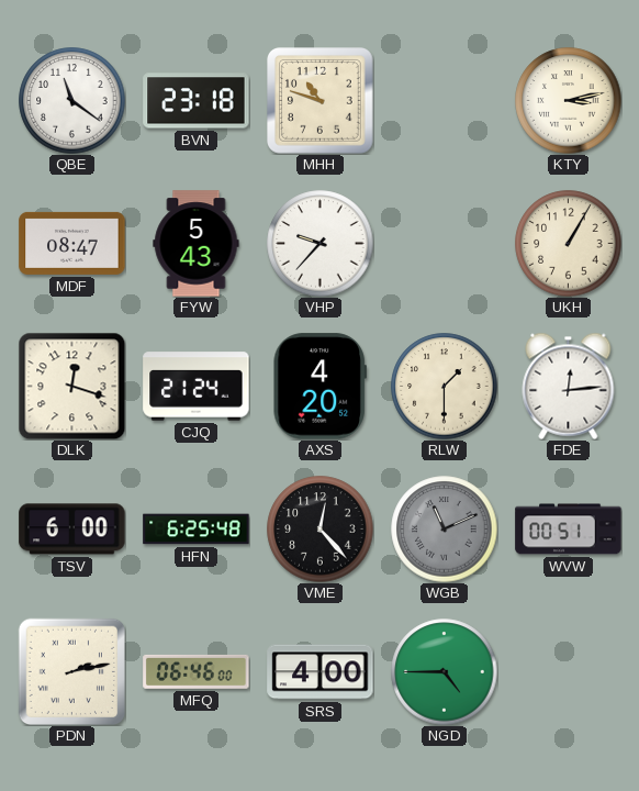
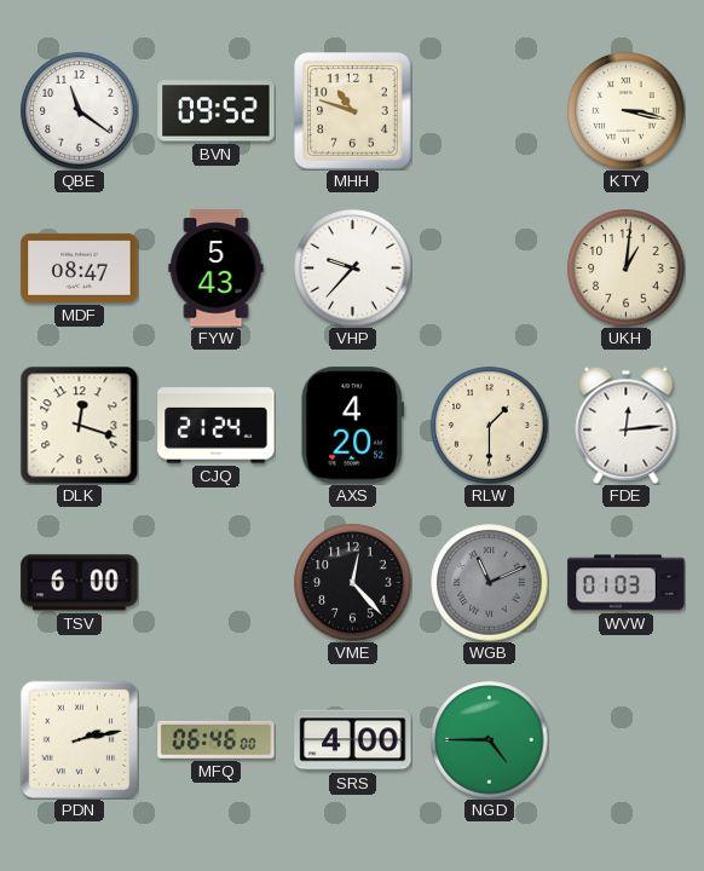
BVN: 23:18 -> 09:52 (217, 111)
KTY: 3:13 -> 3:17 (627, 111)
UKH: 1:05 -> 1:01 (627, 269)
HFN: 6:25 -> none (197, 530)
WVW: 00:51 -> 01:03 (627, 583)
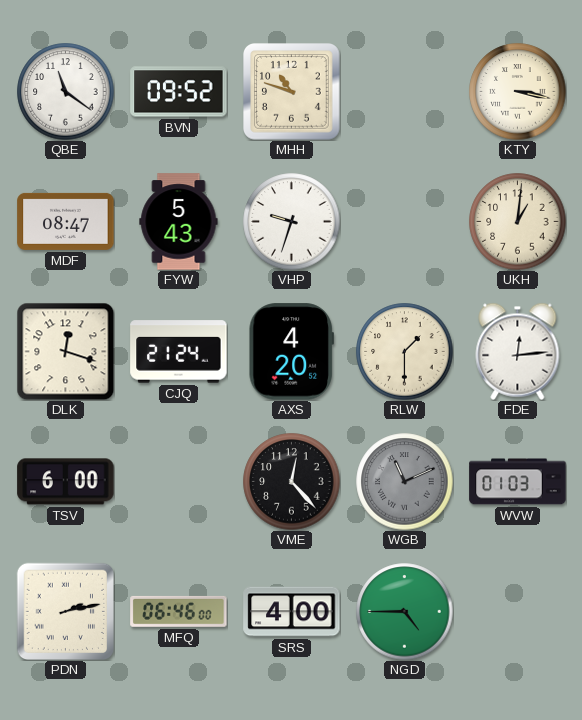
VHP: 9:37 -> 9:33 (292, 222)
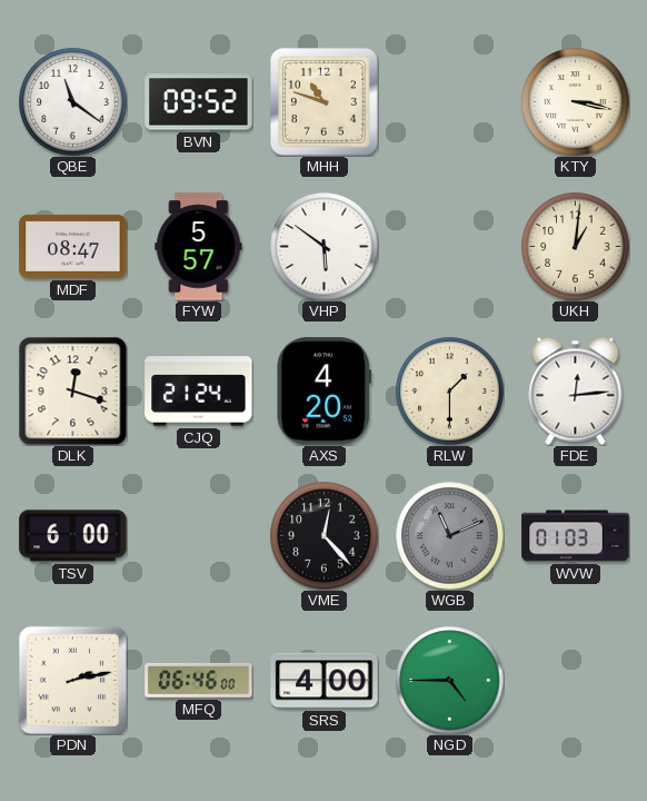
FYW: 5:43 -> 5:57 (199, 247)
VHP: 9:33 -> 5:51 (325, 247)
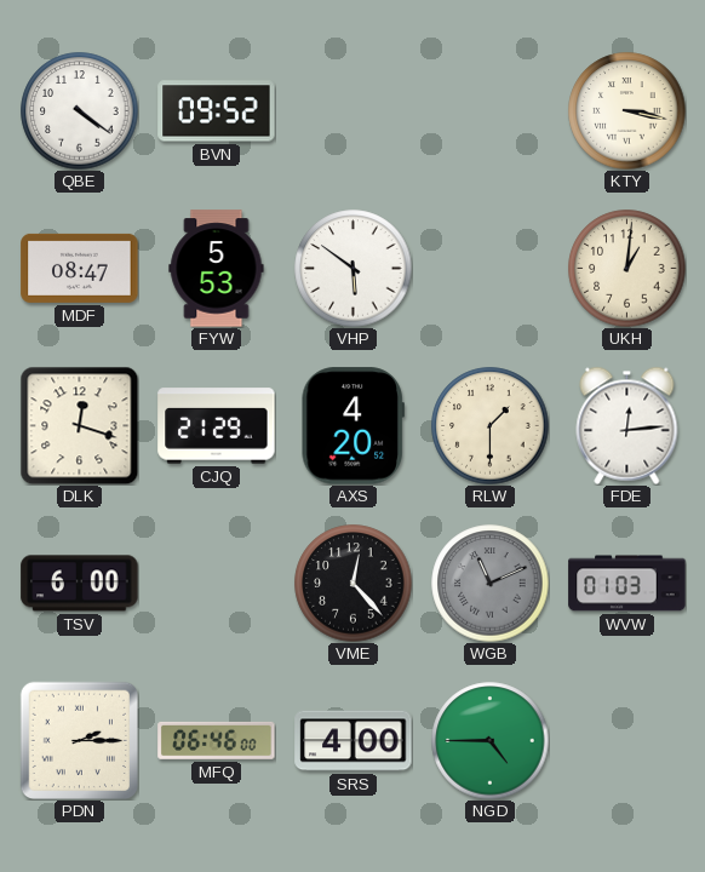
QBE: 11:21 -> 4:21 (80, 111)
MHH: 10:48 -> none (325, 102)
FYW: 5:57 -> 5:53 (217, 269)
CJQ: 21:24 -> 21:29 (217, 426)
PDN: 2:13 -> 2:15 (79, 740)
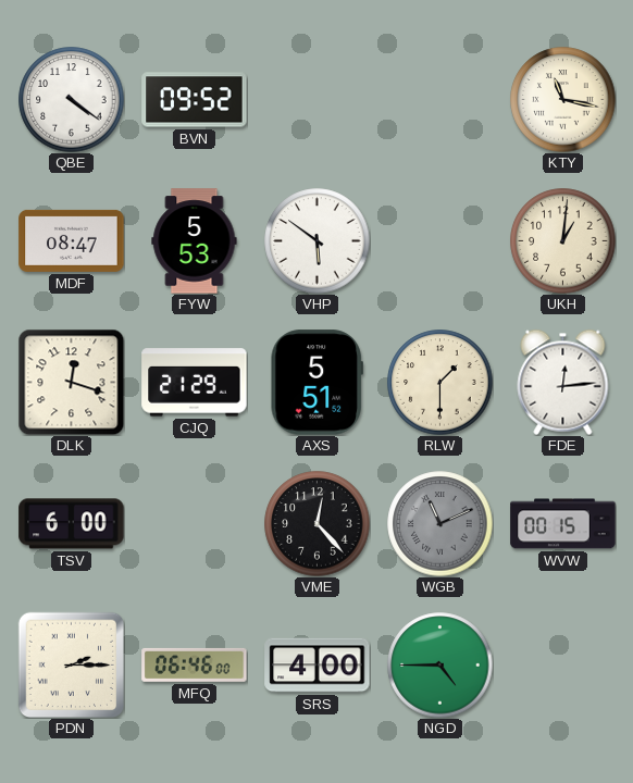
KTY: 3:17 -> 11:17 (563, 100)
AXS: 4:20 -> 5:51 (316, 383)
WVW: 01:03 -> 00:15 (563, 524)
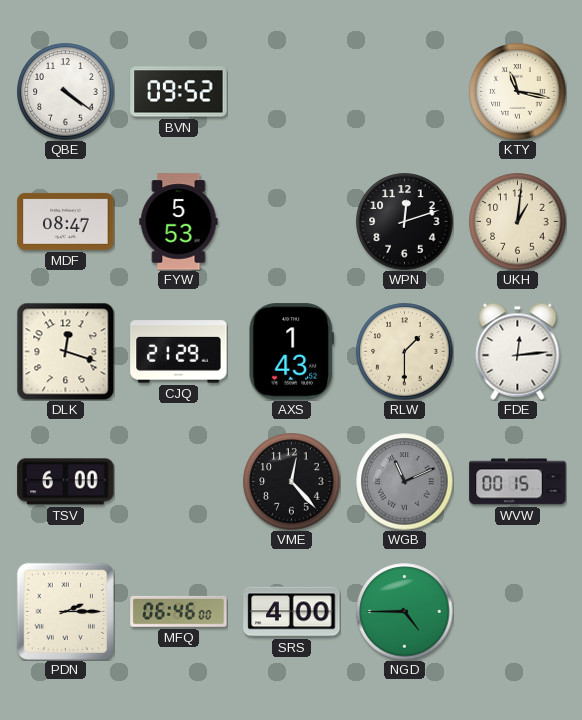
VHP: 5:51 -> none (318, 241)
WPN: none -> 12:12 (405, 222)
AXS: 5:51 -> 1:43 (291, 352)
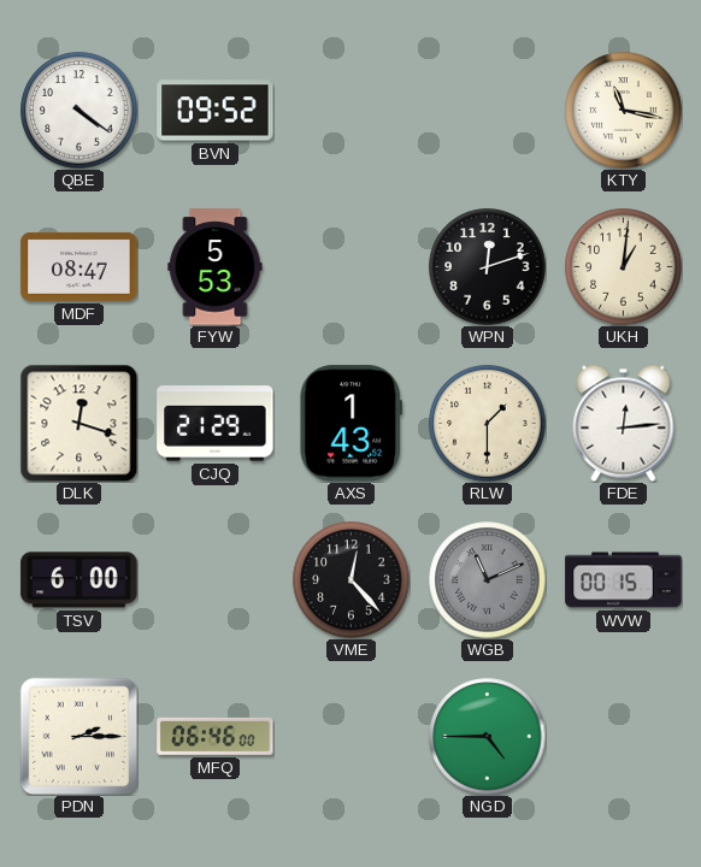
SRS: 4:00 -> none (292, 612)
